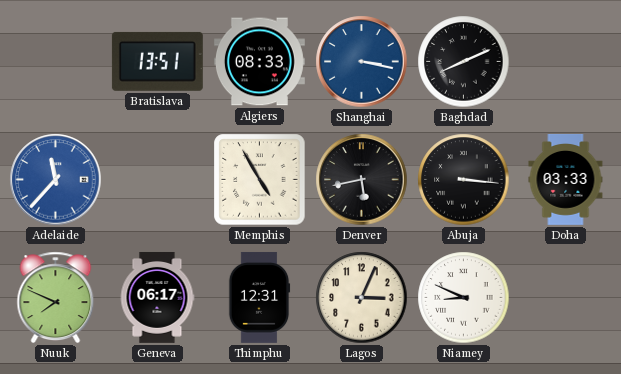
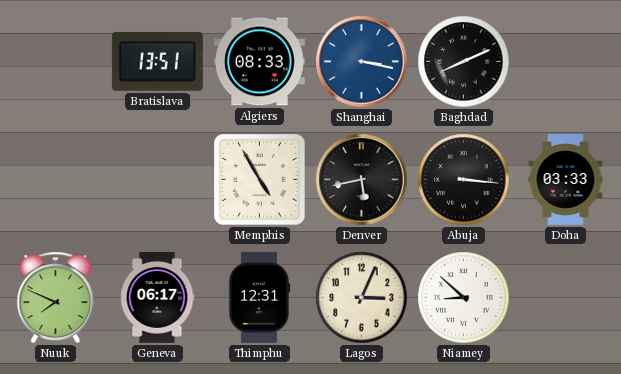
Adelaide: 11:37 -> none (56, 180)
Niamey: 8:49 -> 8:52 (464, 298)
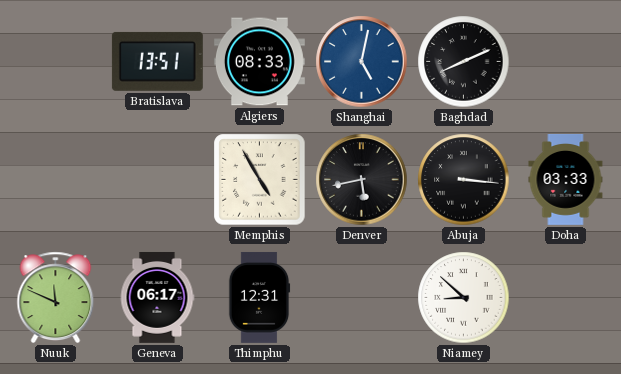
Shanghai: 3:17 -> 5:02 (362, 62)
Nuuk: 7:49 -> 11:49 (56, 297)
Lagos: 3:04 -> none (362, 298)
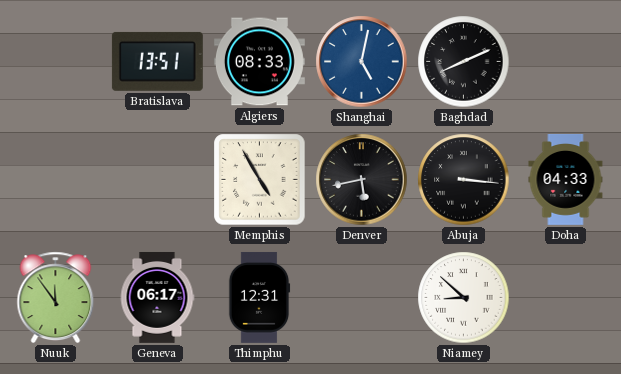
Doha: 03:33 -> 04:33 (566, 179)
Nuuk: 11:49 -> 11:54 (56, 297)
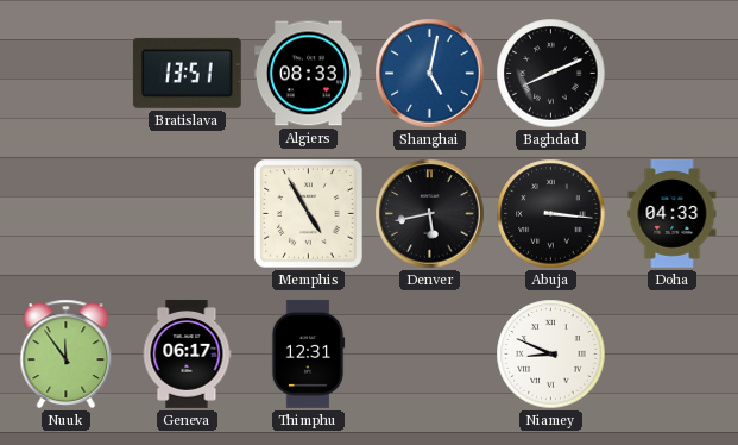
Niamey: 8:52 -> 8:49 (551, 355)
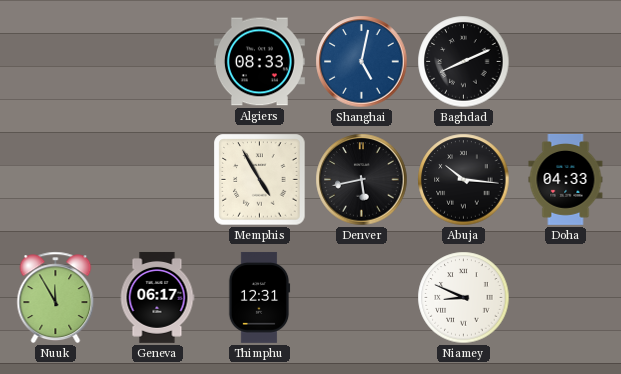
Bratislava: 13:51 -> none (187, 73)
Abuja: 3:16 -> 10:16 (464, 180)
Nuuk: 11:54 -> 11:55 (56, 297)
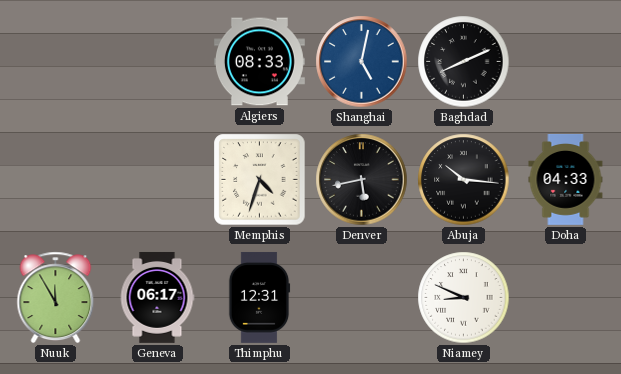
Memphis: 4:55 -> 4:33 (260, 180)
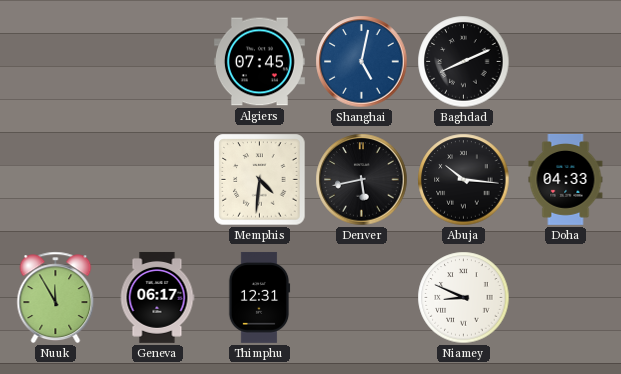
Algiers: 08:33 -> 07:45 (259, 62)
Memphis: 4:33 -> 4:31 (260, 180)
